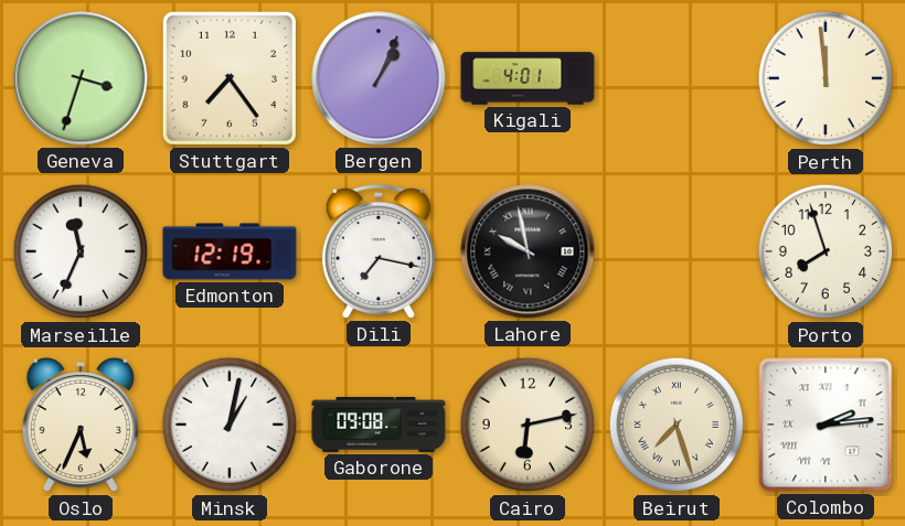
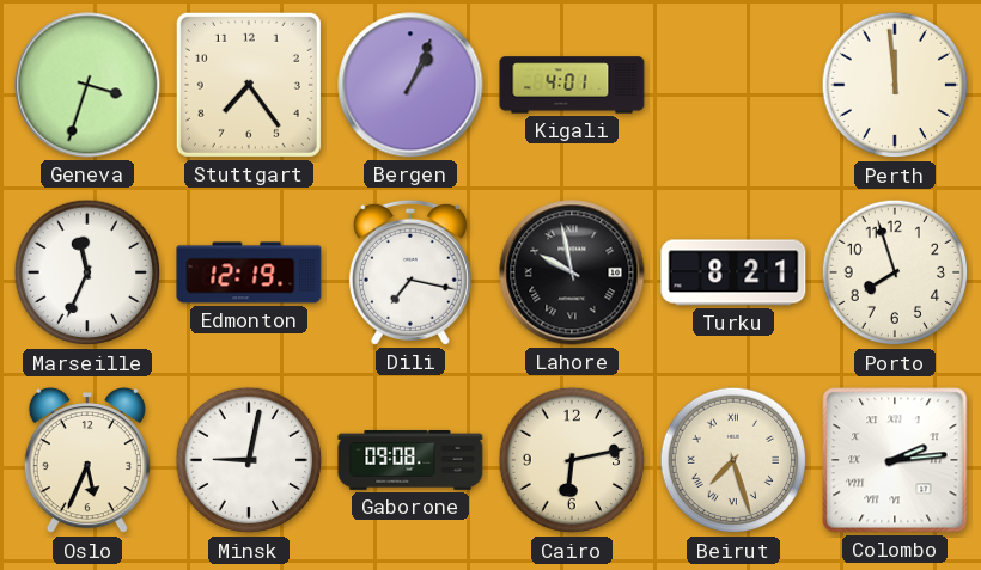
Turku: none -> 8:21 (733, 272)
Minsk: 1:02 -> 9:02 (249, 460)
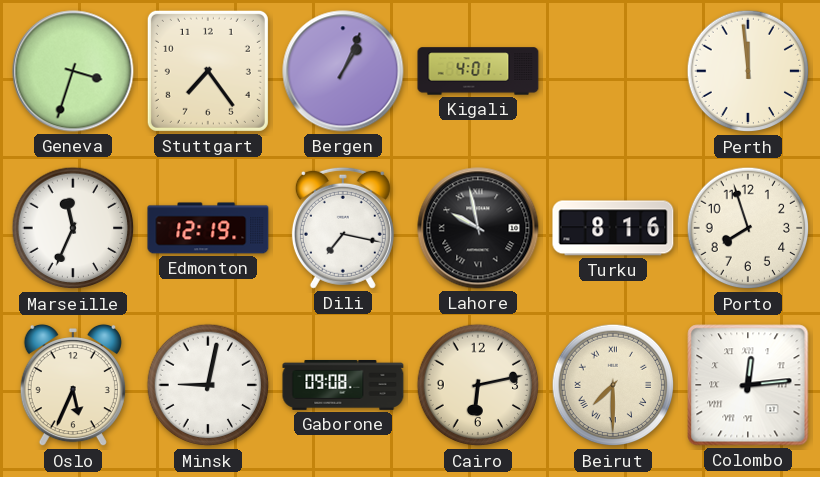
Turku: 8:21 -> 8:16 (613, 228)
Beirut: 7:27 -> 7:30 (613, 385)
Colombo: 2:14 -> 12:14 (748, 385)
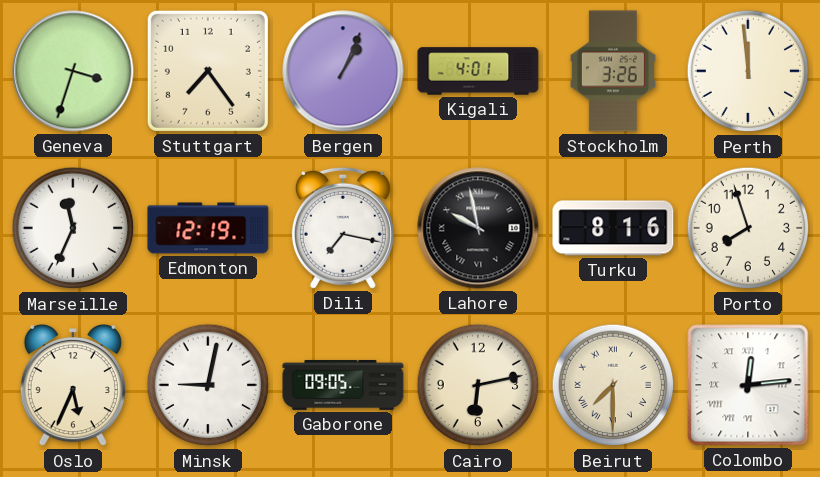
Stockholm: none -> 3:26 (613, 71)
Gaborone: 09:08 -> 09:05 (343, 385)
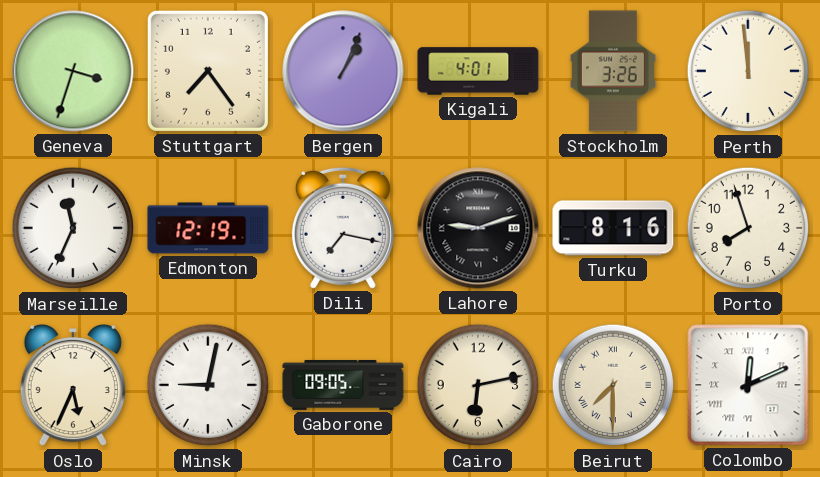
Lahore: 9:58 -> 9:12 (478, 228)
Colombo: 12:14 -> 12:11 (748, 385)
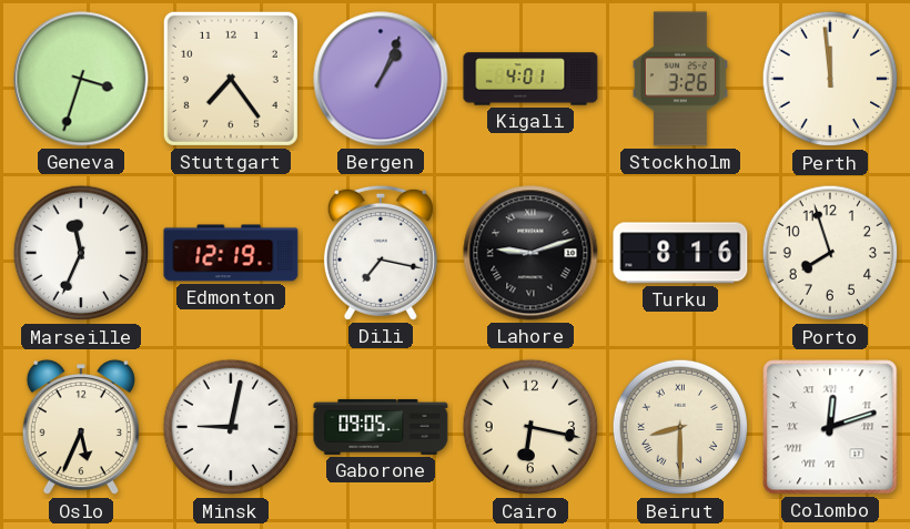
Cairo: 6:13 -> 6:17 (530, 427)
Beirut: 7:30 -> 8:30 (680, 427)
Colombo: 12:11 -> 12:12 (830, 427)
